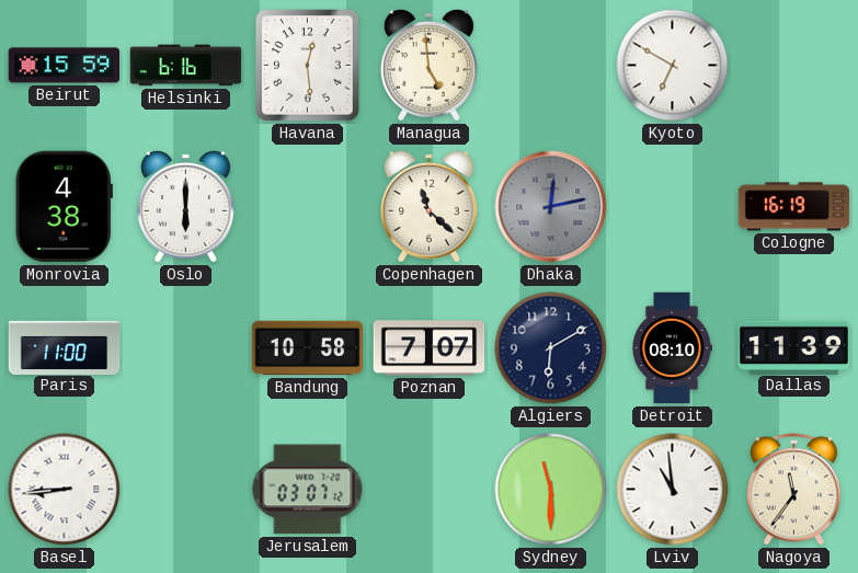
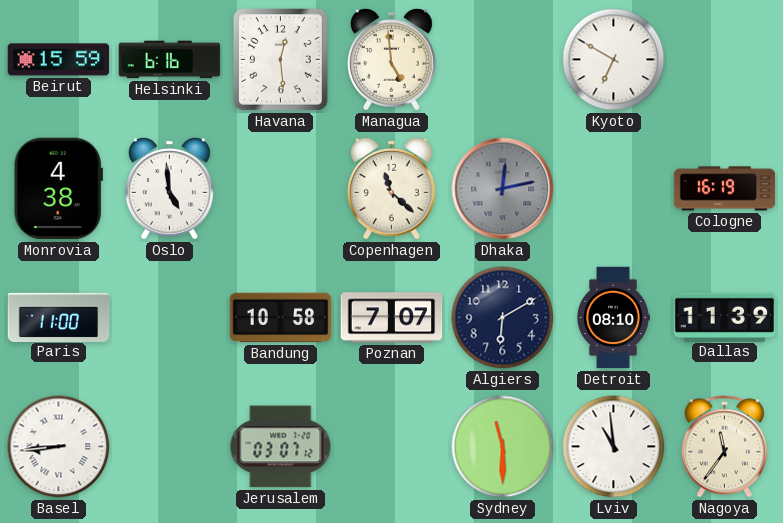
Oslo: 6:00 -> 4:59 (169, 188)
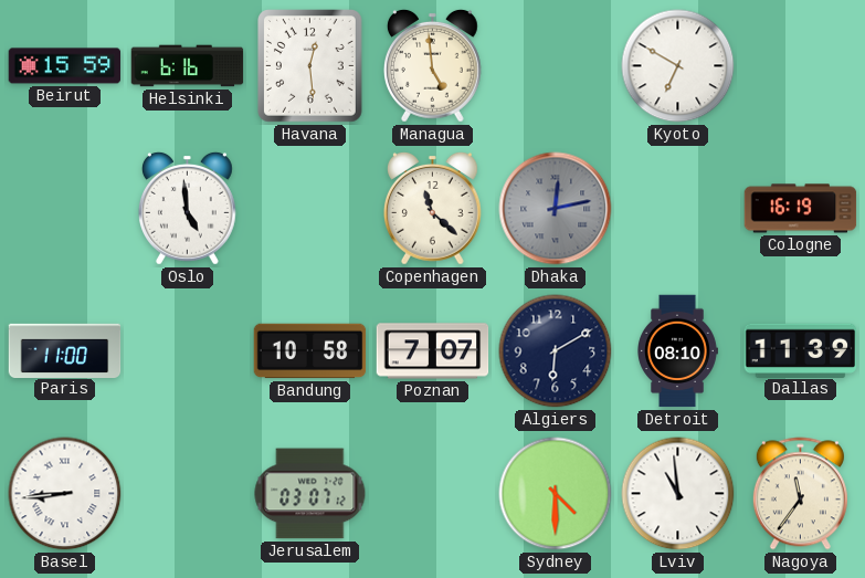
Monrovia: 4:38 -> none (58, 189)
Sydney: 11:30 -> 4:30 (556, 494)
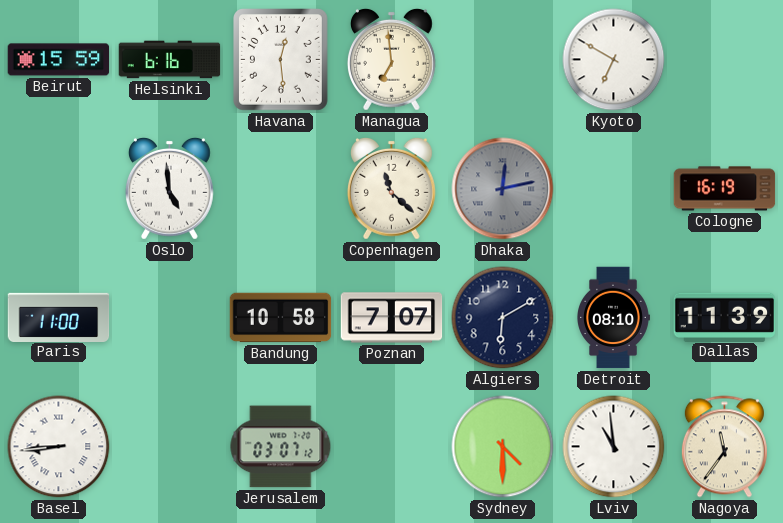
Managua: 4:59 -> 6:59 (391, 59)
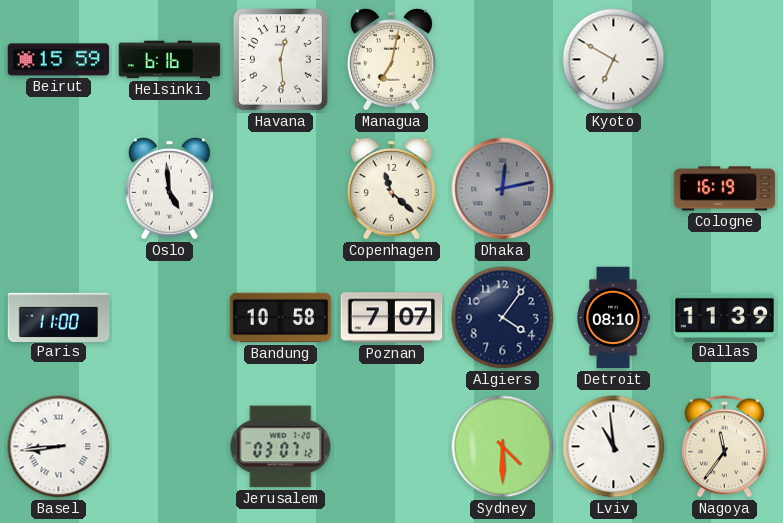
Managua: 6:59 -> 7:02 (391, 59)
Algiers: 6:10 -> 4:06 (503, 318)
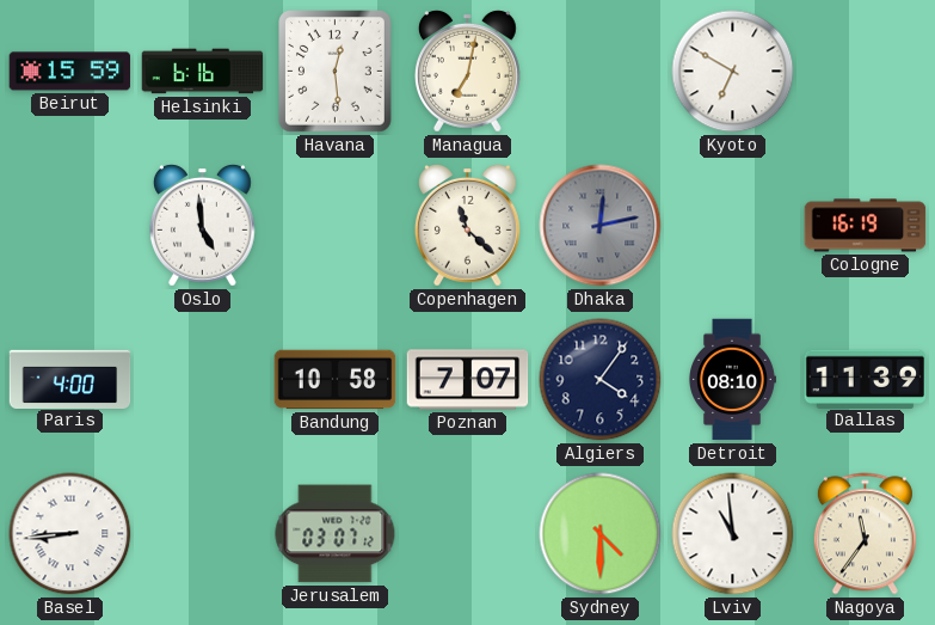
Paris: 11:00 -> 4:00 (70, 379)
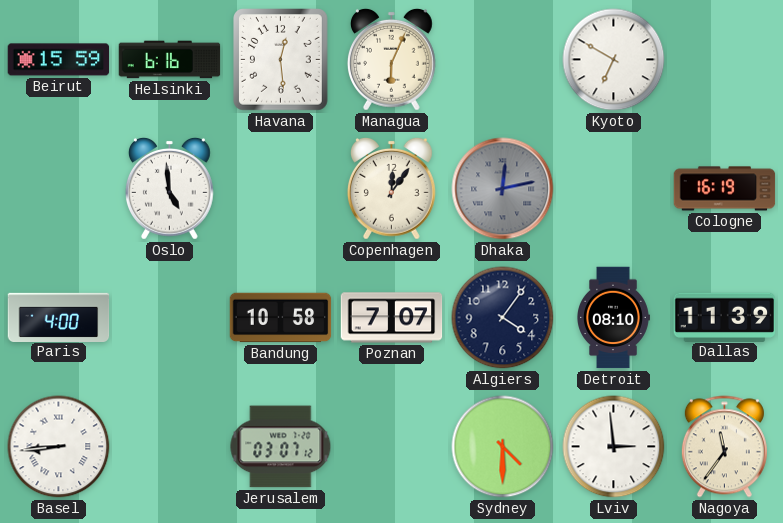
Managua: 7:02 -> 6:04 (391, 59)
Copenhagen: 11:22 -> 12:06 (391, 188)
Lviv: 10:59 -> 2:59 (614, 447)
